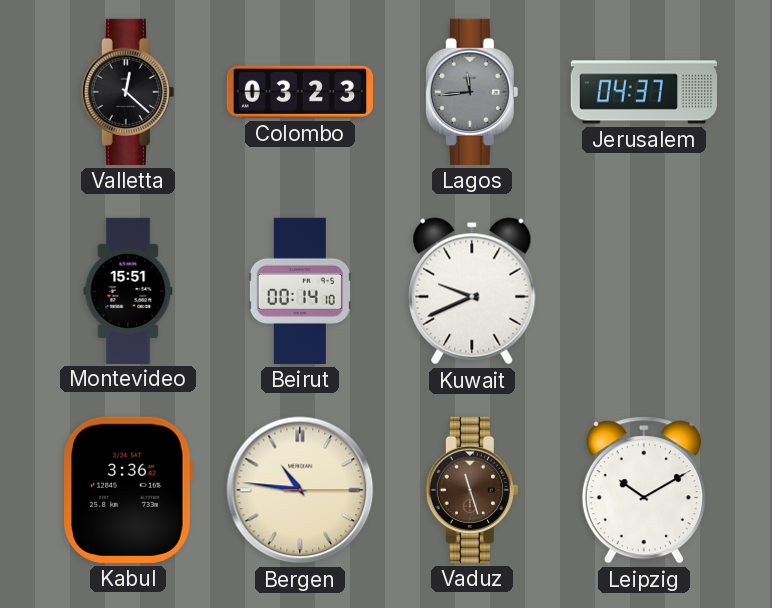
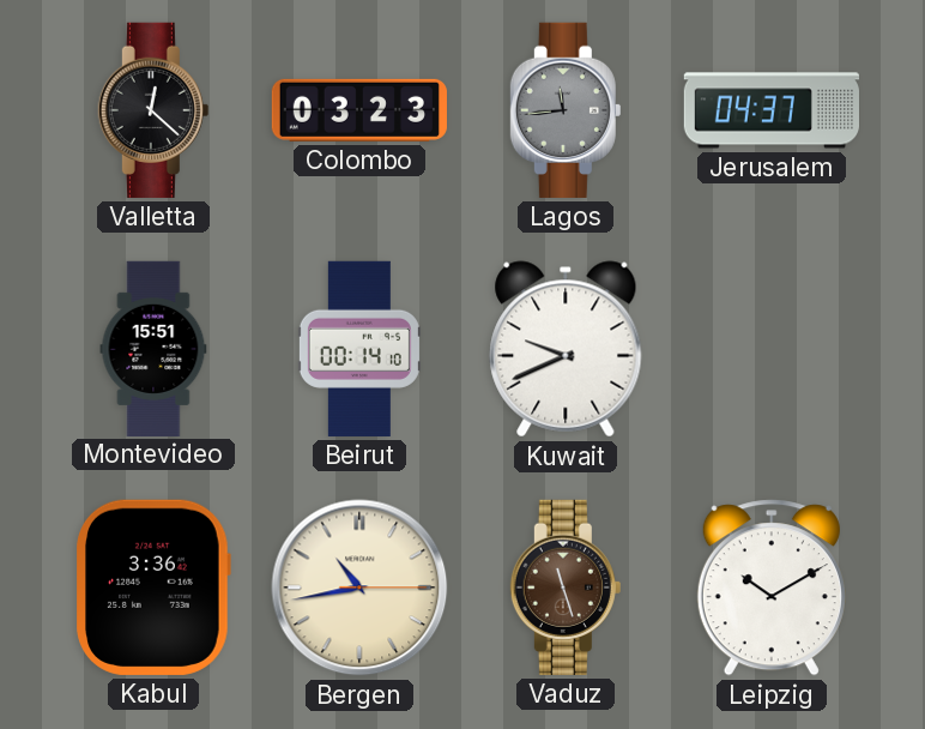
Bergen: 10:46 -> 10:43 (359, 588)
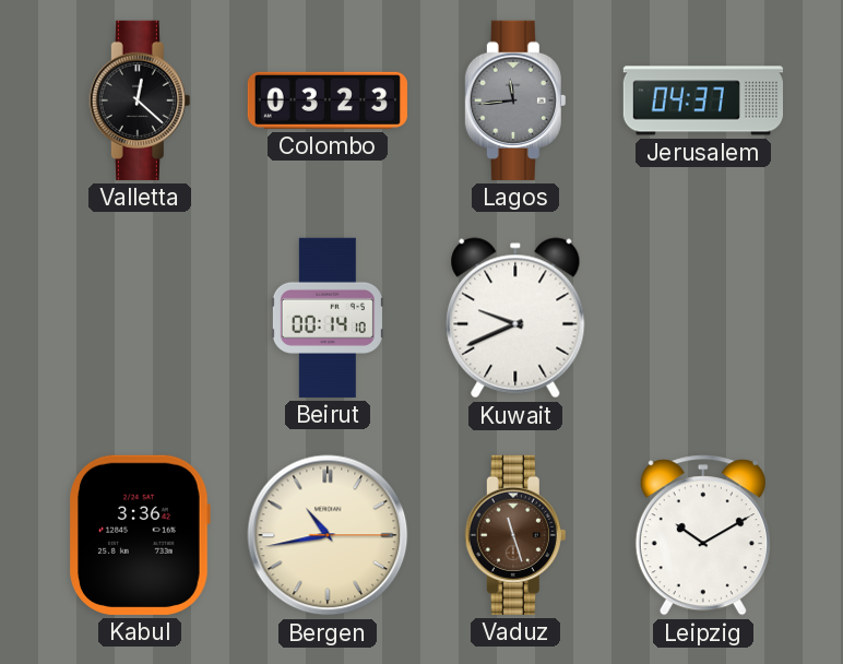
Montevideo: 15:51 -> none (153, 348)
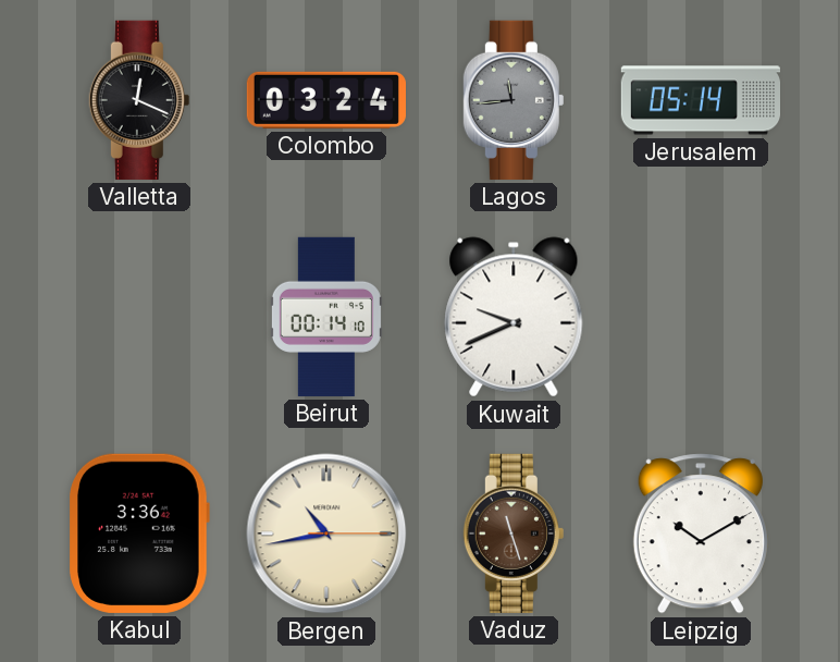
Valletta: 12:22 -> 12:19 (139, 100)
Colombo: 03:23 -> 03:24 (326, 100)
Jerusalem: 04:37 -> 05:14 (700, 100)
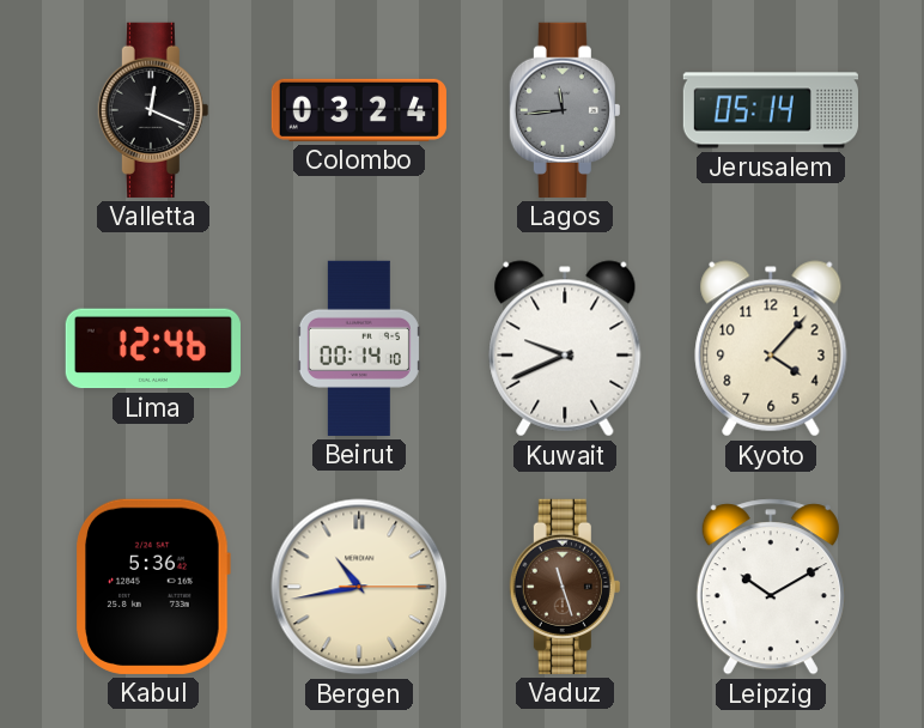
Lima: none -> 12:46 (153, 348)
Kyoto: none -> 4:07 (771, 348)
Kabul: 3:36 -> 5:36 (153, 587)
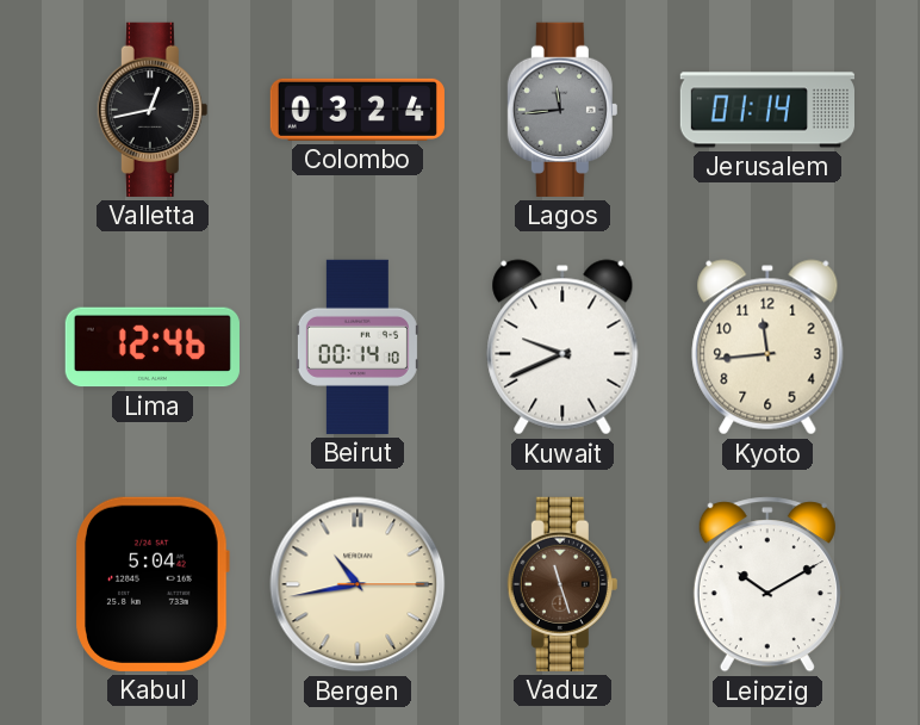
Valletta: 12:19 -> 12:43 (153, 110)
Jerusalem: 05:14 -> 01:14 (766, 110)
Kyoto: 4:07 -> 11:44 (767, 347)
Kabul: 5:36 -> 5:04 (153, 584)
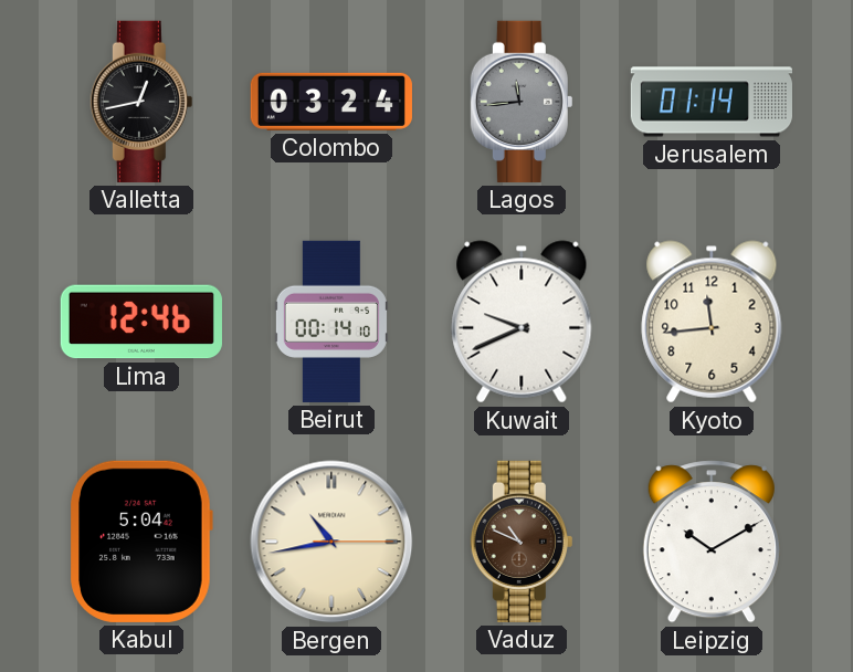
Vaduz: 11:27 -> 10:49 (522, 542)
